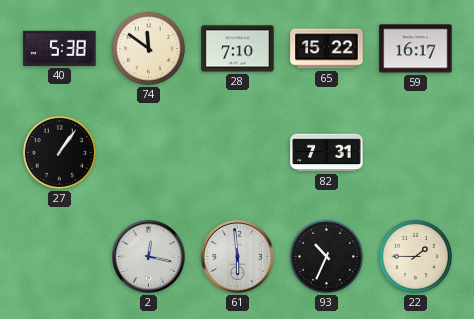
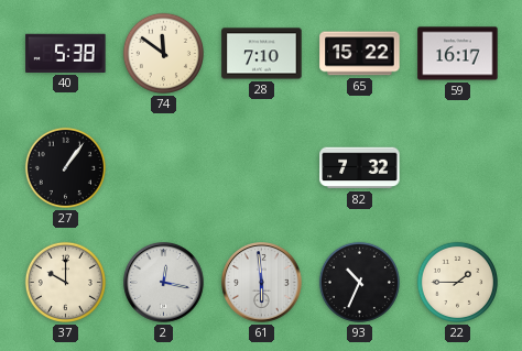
82: 7:31 -> 7:32 (360, 168)
37: none -> 10:00 (65, 282)
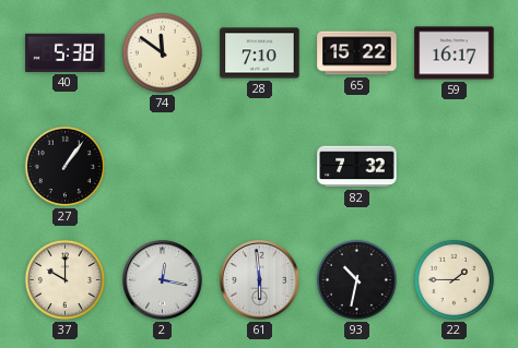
93: 10:34 -> 10:32 (356, 279)
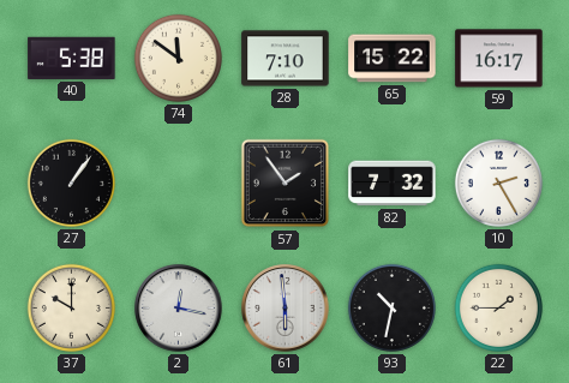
57: none -> 1:54 (286, 184)
10: none -> 2:25 (498, 182)
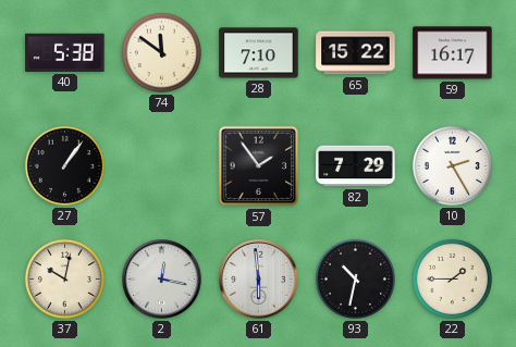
82: 7:32 -> 7:29 (356, 166)
37: 10:00 -> 10:02 (64, 278)
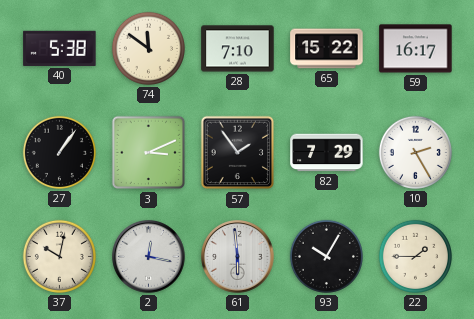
3: none -> 3:11 (149, 153)
93: 10:32 -> 10:05 (326, 256)
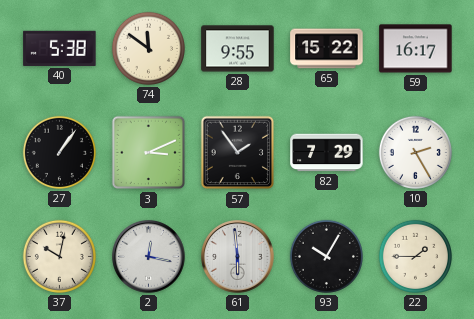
28: 7:10 -> 9:55 (238, 49)
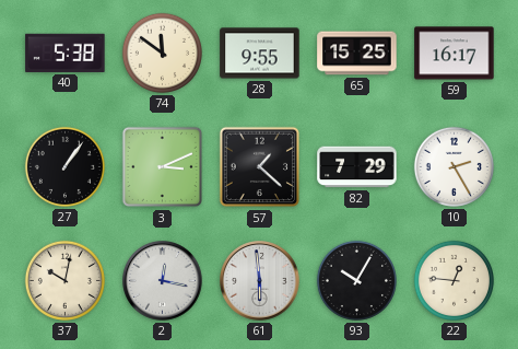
65: 15:22 -> 15:25 (357, 54)
57: 1:54 -> 1:22 (260, 167)
22: 1:45 -> 12:46 (454, 280)
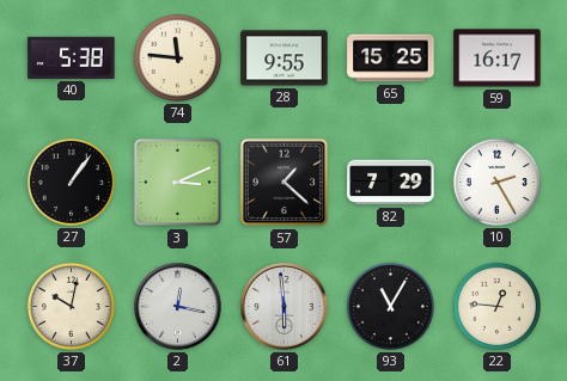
74: 11:51 -> 11:46 (177, 57)
93: 10:05 -> 11:05 (390, 306)
